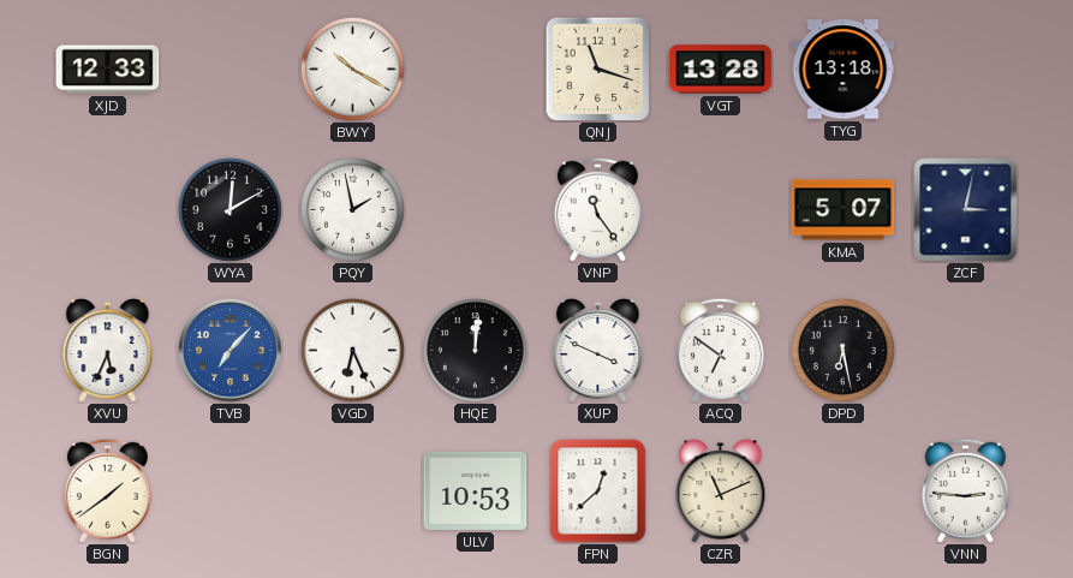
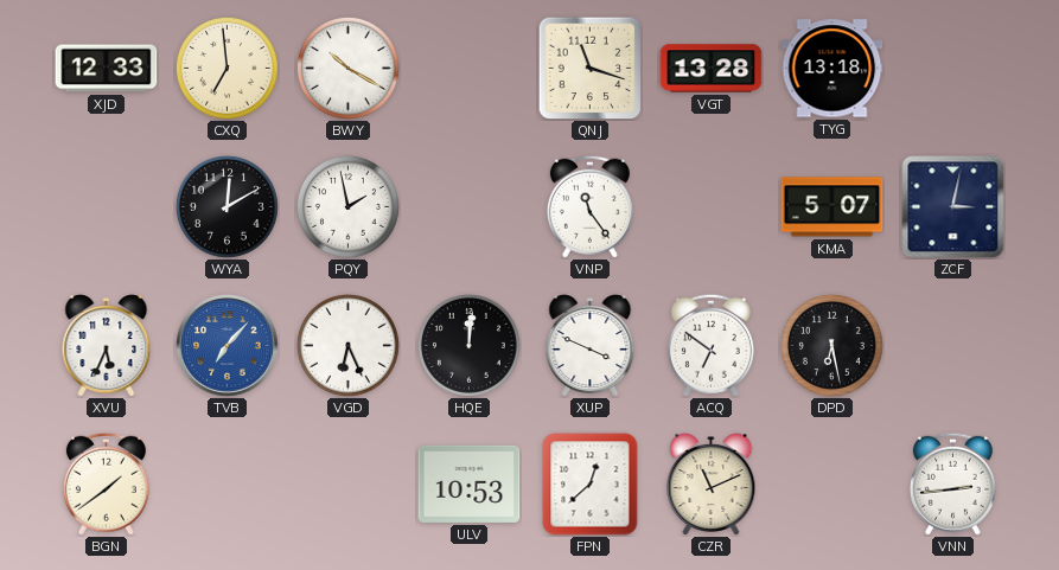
CXQ: none -> 6:59 (228, 69)
VNN: 2:46 -> 2:44 (952, 483)
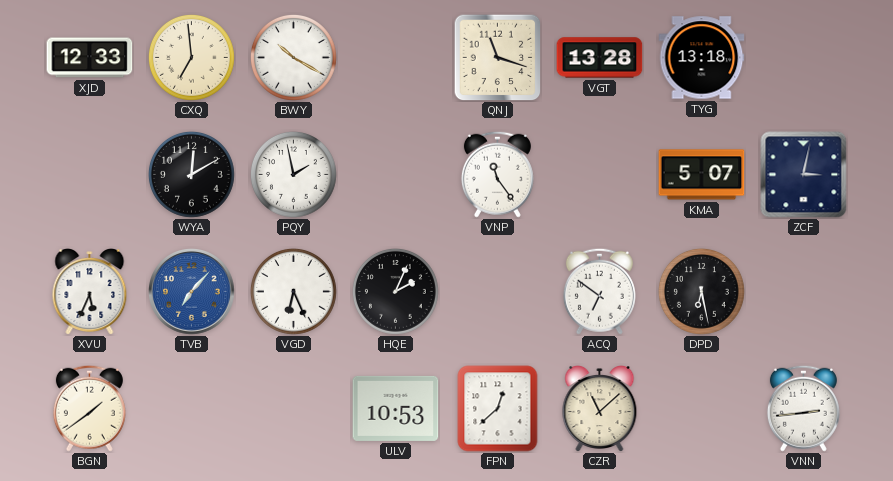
HQE: 12:01 -> 2:04 (396, 292)
XUP: 3:49 -> none (591, 346)
CZR: 11:11 -> 11:08 (600, 409)
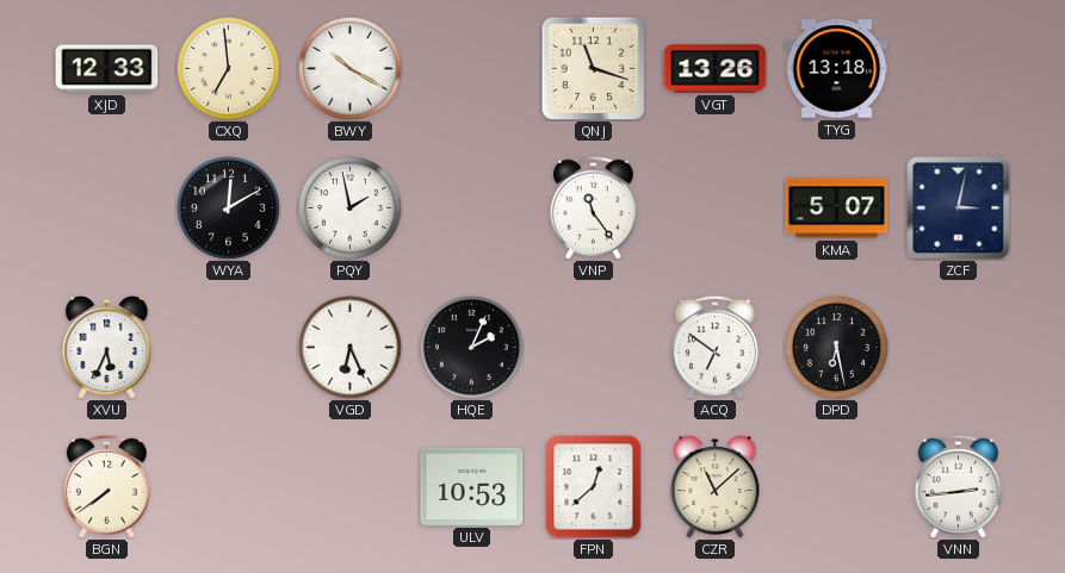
VGT: 13:28 -> 13:26 (716, 69)
TVB: 7:07 -> none (192, 292)
BGN: 1:39 -> 7:39 (106, 486)
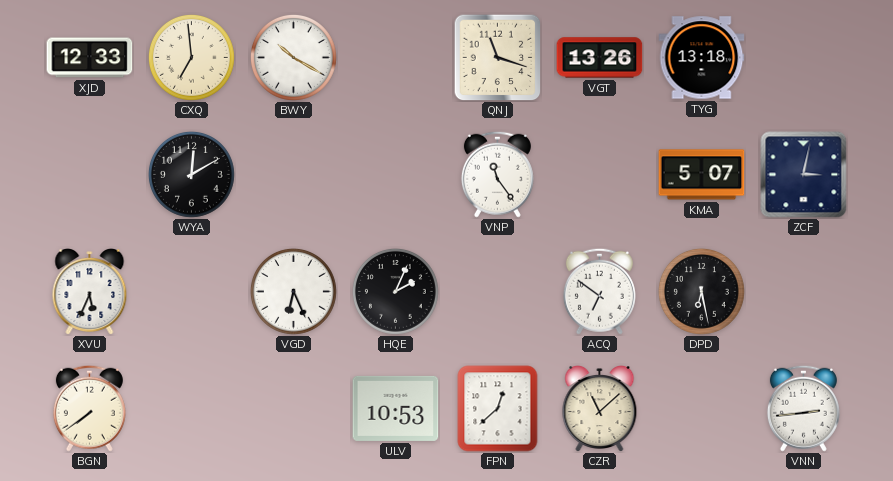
PQY: 1:58 -> none (351, 208)
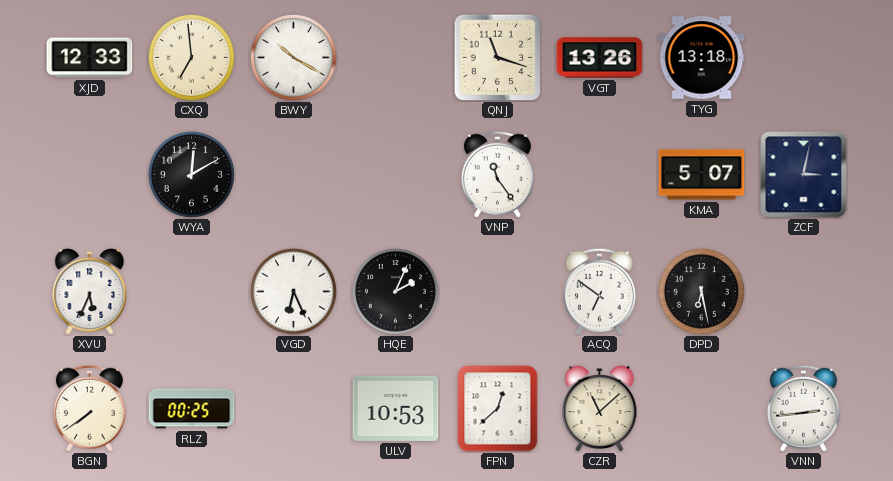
RLZ: none -> 00:25 (192, 409)
